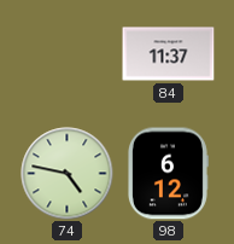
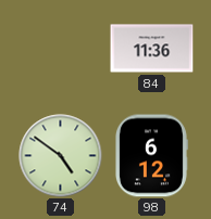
84: 11:37 -> 11:36 (152, 49)
74: 4:47 -> 4:51 (61, 156)
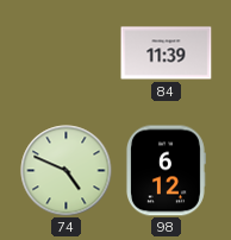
84: 11:36 -> 11:39 (167, 53)
74: 4:51 -> 4:49 (67, 171)
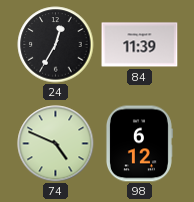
24: none -> 12:35 (56, 45)
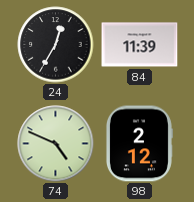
98: 6:12 -> 2:12 (139, 144)
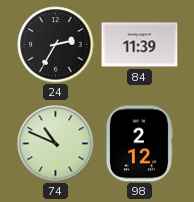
24: 12:35 -> 2:35 (56, 45)
74: 4:49 -> 10:49 (56, 144)
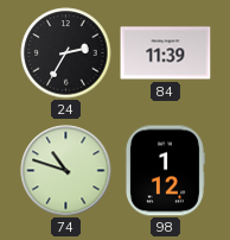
74: 10:49 -> 10:48 (66, 171)
98: 2:12 -> 1:12 (165, 171)
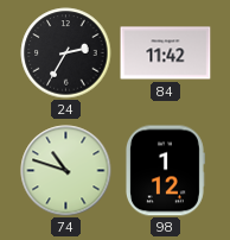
84: 11:39 -> 11:42 (166, 53)
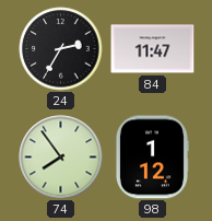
84: 11:42 -> 11:47 (153, 49)
74: 10:48 -> 7:54 (61, 158)
